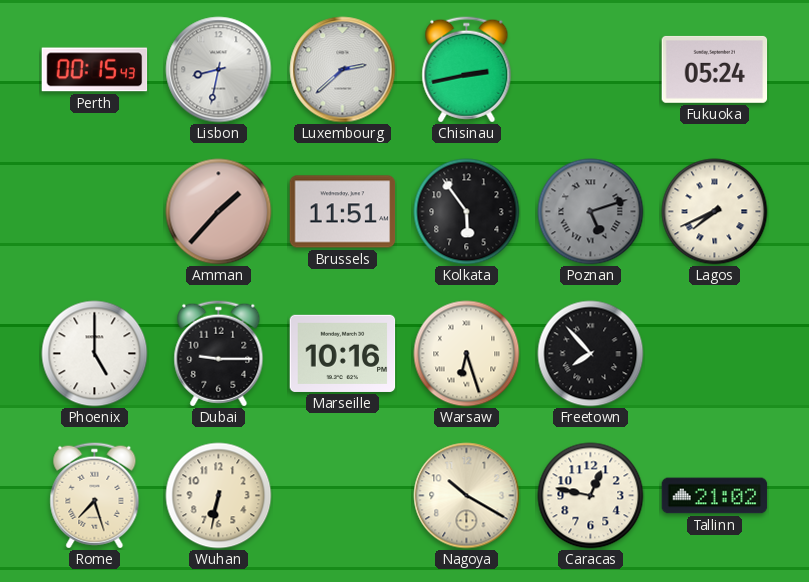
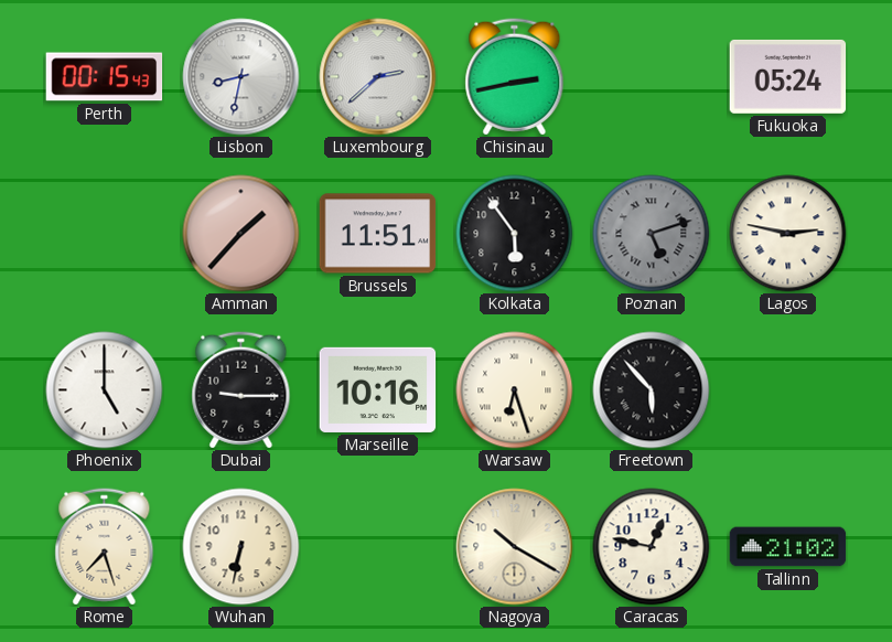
Lagos: 7:41 -> 2:47 (788, 234)
Freetown: 7:53 -> 5:53 (652, 390)
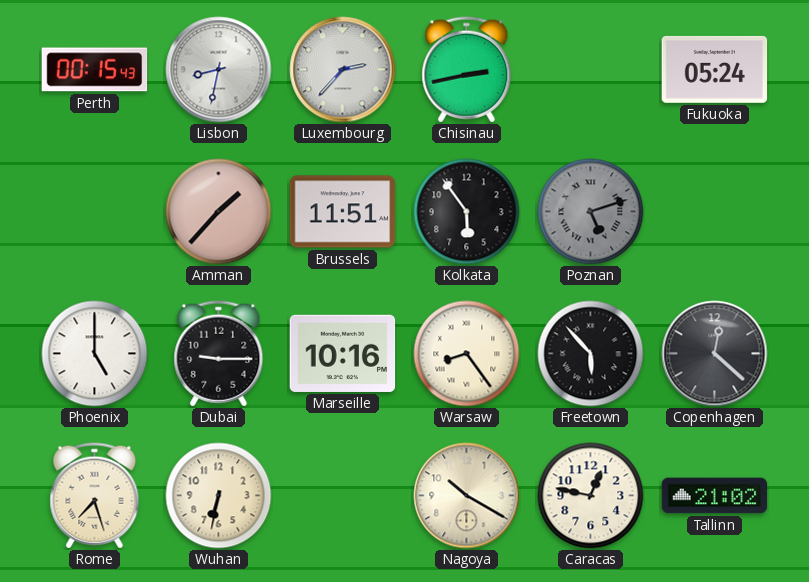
Luxembourg: 2:38 -> 2:37 (343, 70)
Lagos: 2:47 -> none (788, 234)
Warsaw: 6:27 -> 8:24 (467, 354)
Copenhagen: none -> 12:22 (715, 354)
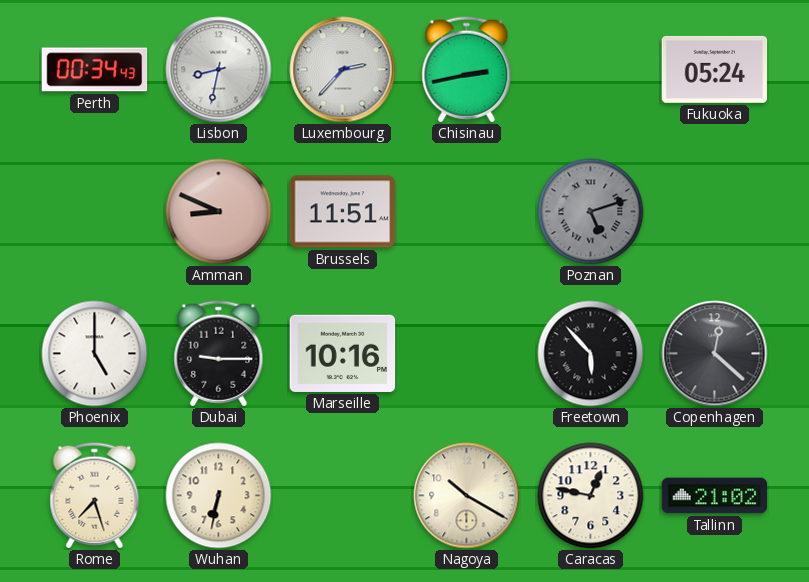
Perth: 00:15 -> 00:34 (95, 70)
Amman: 1:37 -> 8:49 (219, 212)
Kolkata: 5:54 -> none (467, 212)
Warsaw: 8:24 -> none (467, 354)
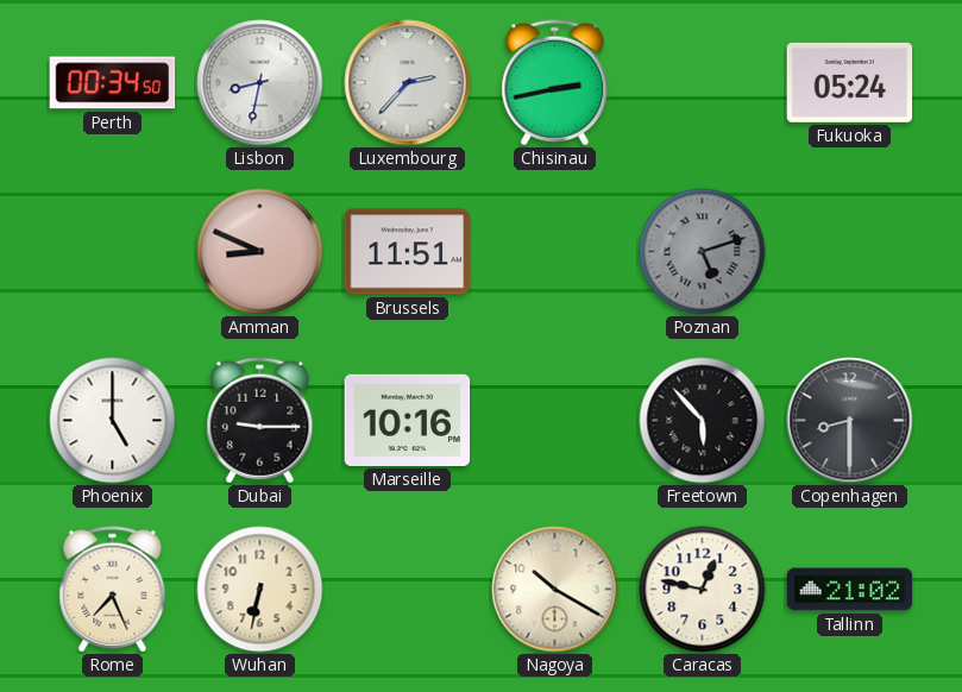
Perth: 00:34:43 -> 00:34:50 (113, 83)
Copenhagen: 12:22 -> 8:30 (850, 421)
Rome: 7:27 -> 7:26 (113, 590)
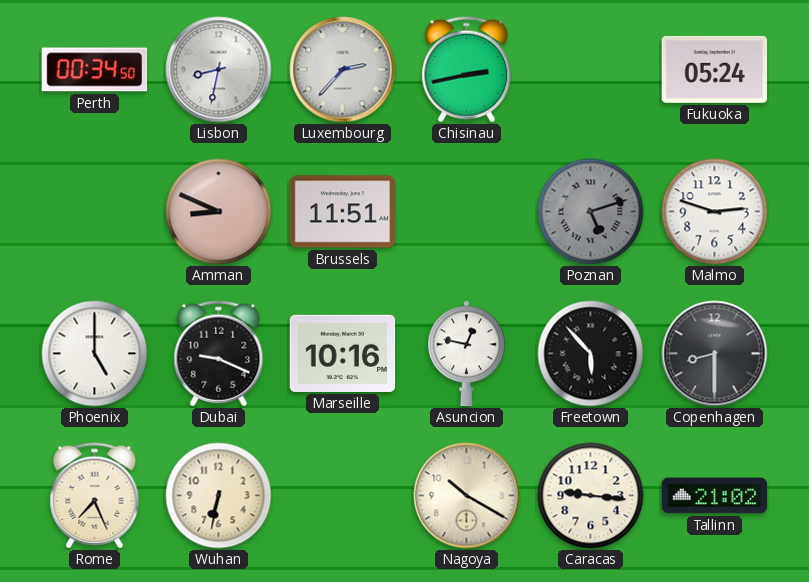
Malmo: none -> 2:48 (715, 212)
Dubai: 9:15 -> 9:19 (219, 354)
Asuncion: none -> 12:47 (467, 354)
Caracas: 12:47 -> 9:16 (591, 496)
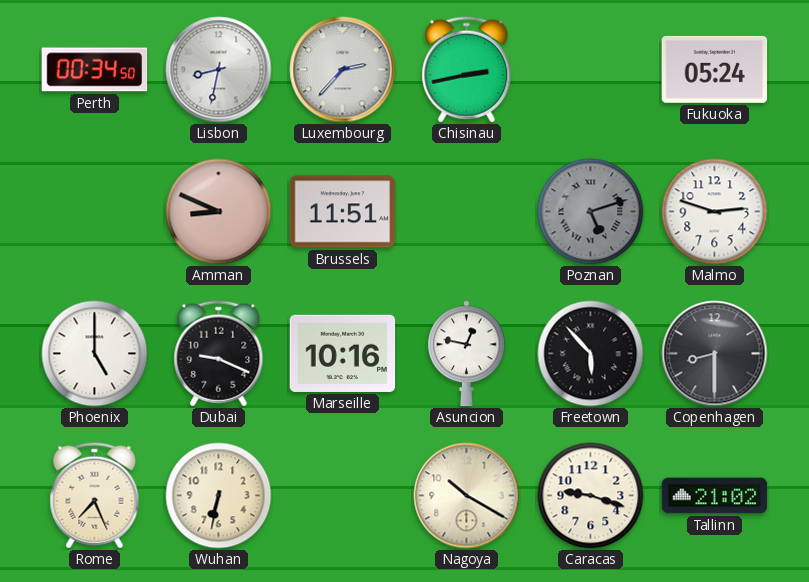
Caracas: 9:16 -> 9:18 (591, 496)
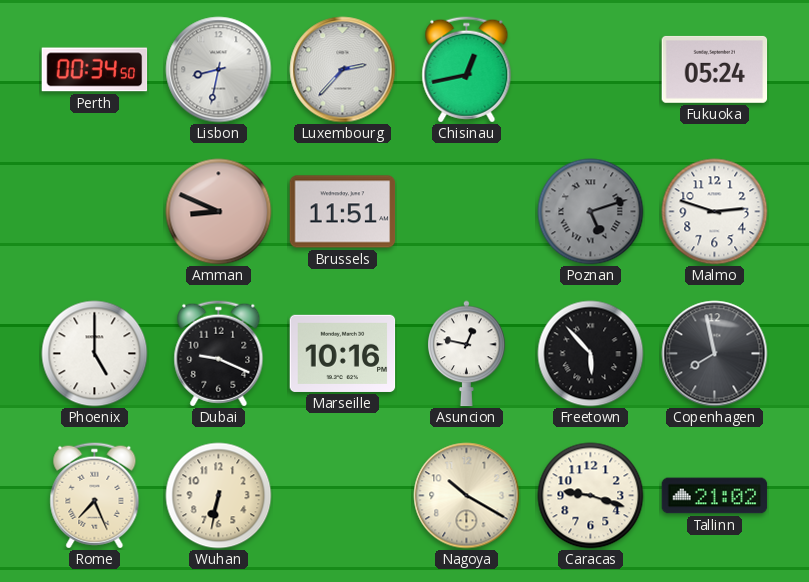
Chisinau: 2:43 -> 12:43 (467, 70)
Copenhagen: 8:30 -> 7:58 (715, 354)
